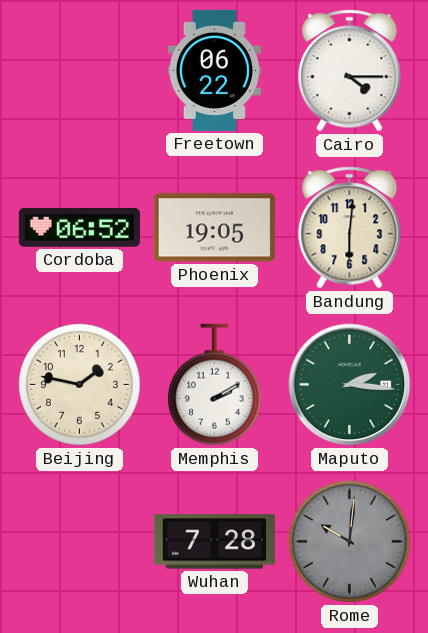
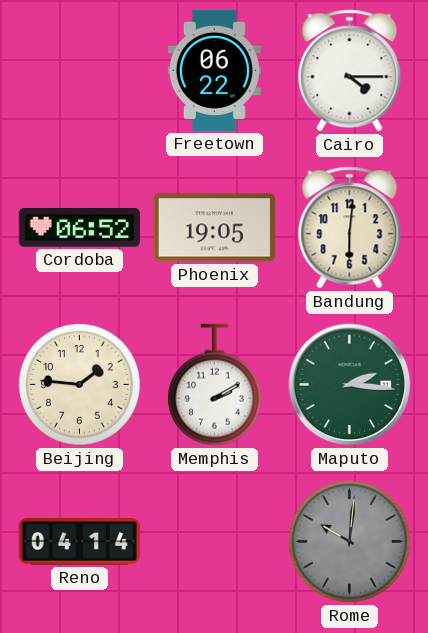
Beijing: 1:47 -> 1:46 (80, 385)
Reno: none -> 04:14 (79, 542)
Wuhan: 7:28 -> none (214, 542)
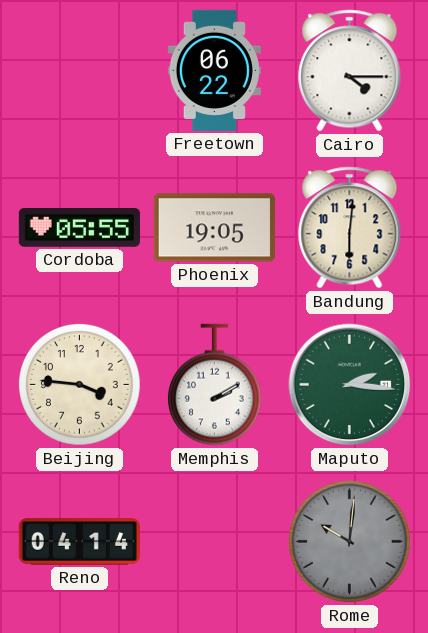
Cordoba: 06:52 -> 05:55 (79, 228)
Beijing: 1:46 -> 3:46 (80, 385)
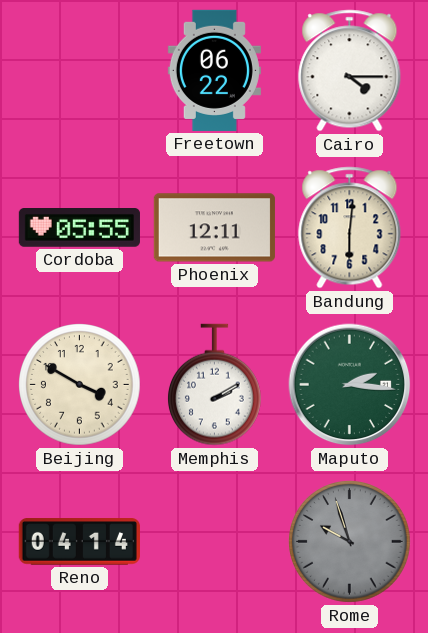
Phoenix: 19:05 -> 12:11 (214, 228)
Beijing: 3:46 -> 3:50 (80, 385)
Rome: 10:01 -> 9:57 (350, 542)
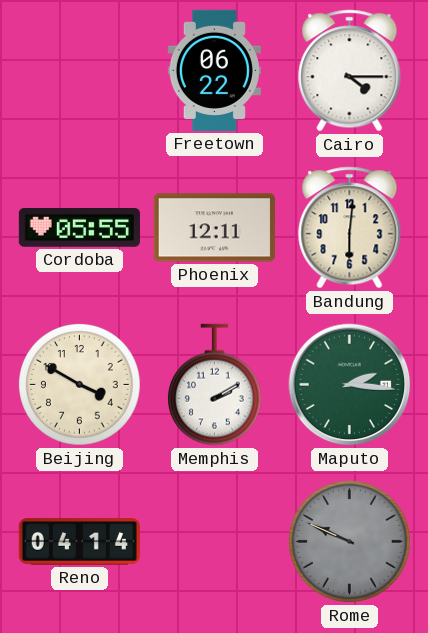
Rome: 9:57 -> 9:49 (350, 542)
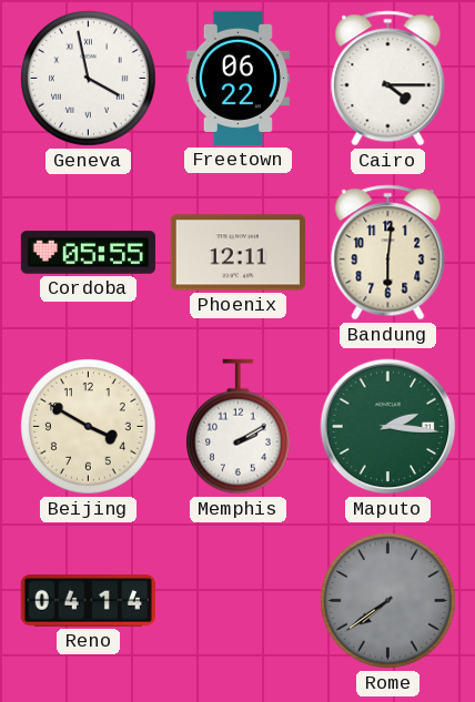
Geneva: none -> 3:58 (89, 79)
Rome: 9:49 -> 7:39 (388, 601)
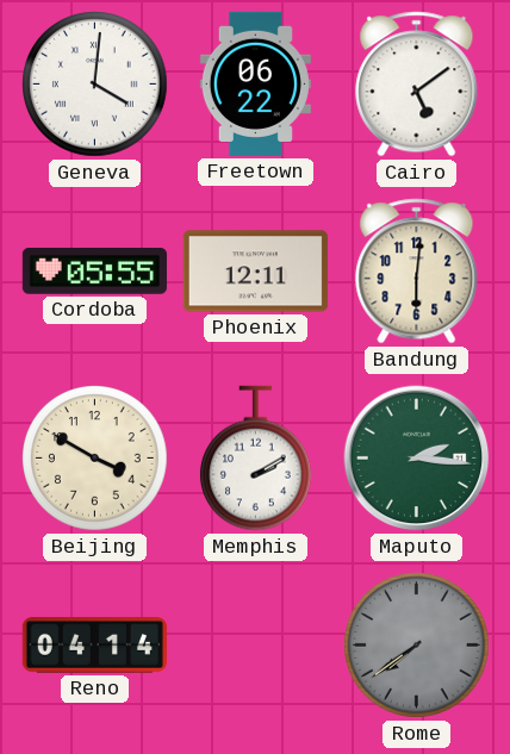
Geneva: 3:58 -> 4:01 (95, 85)
Cairo: 4:15 -> 5:09 (417, 85)
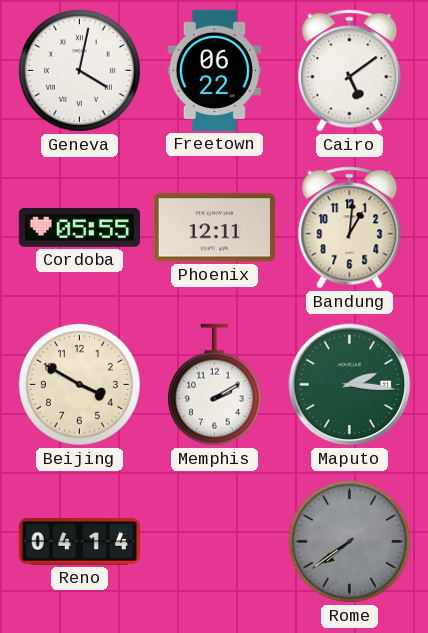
Geneva: 4:01 -> 4:02 (80, 71)
Bandung: 6:01 -> 1:01 (350, 228)
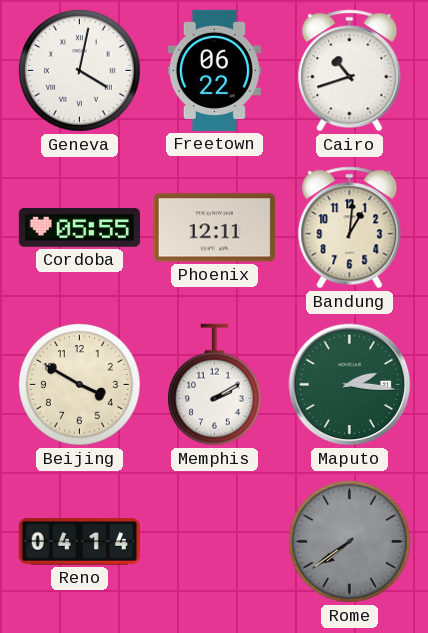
Cairo: 5:09 -> 10:42 (350, 71)
